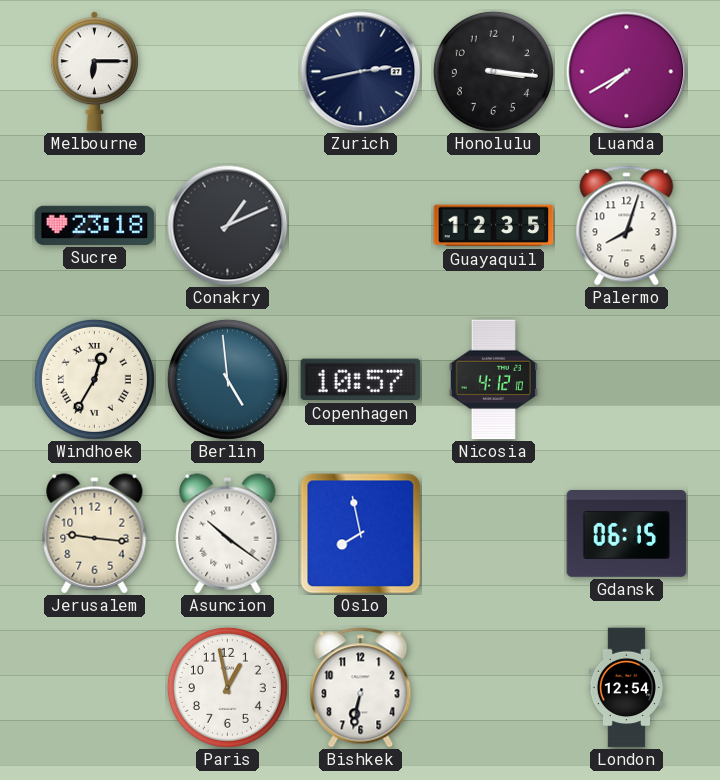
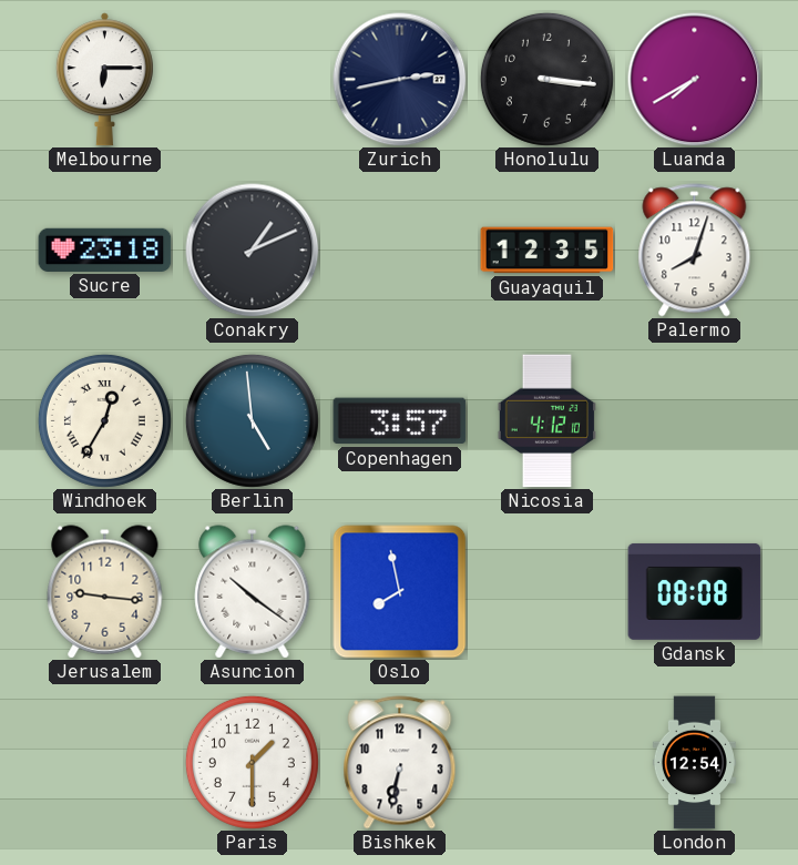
Copenhagen: 10:57 -> 3:57 (400, 421)
Gdansk: 06:15 -> 08:08 (695, 591)
Paris: 12:58 -> 1:30 (252, 762)
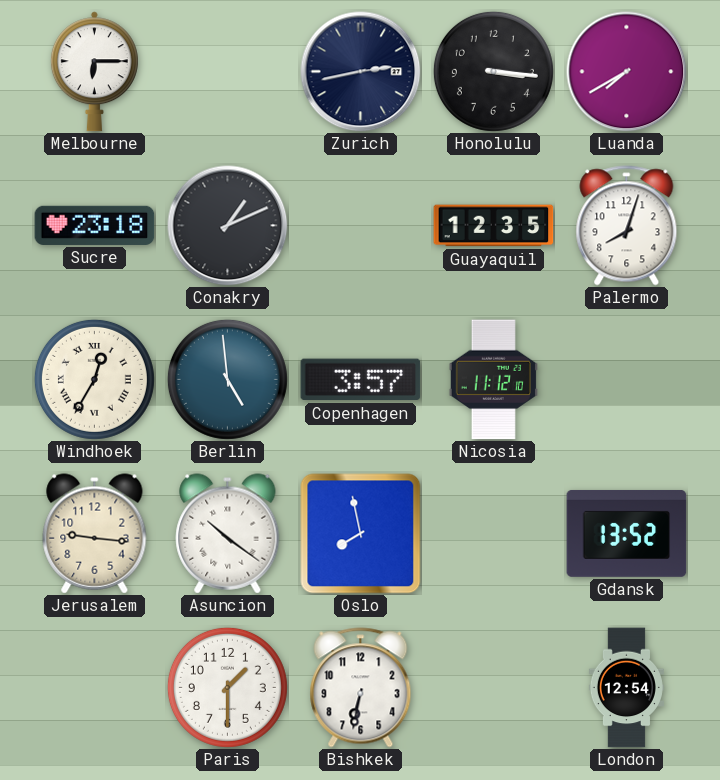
Nicosia: 4:12 -> 11:12 (493, 380)
Gdansk: 08:08 -> 13:52 (627, 533)
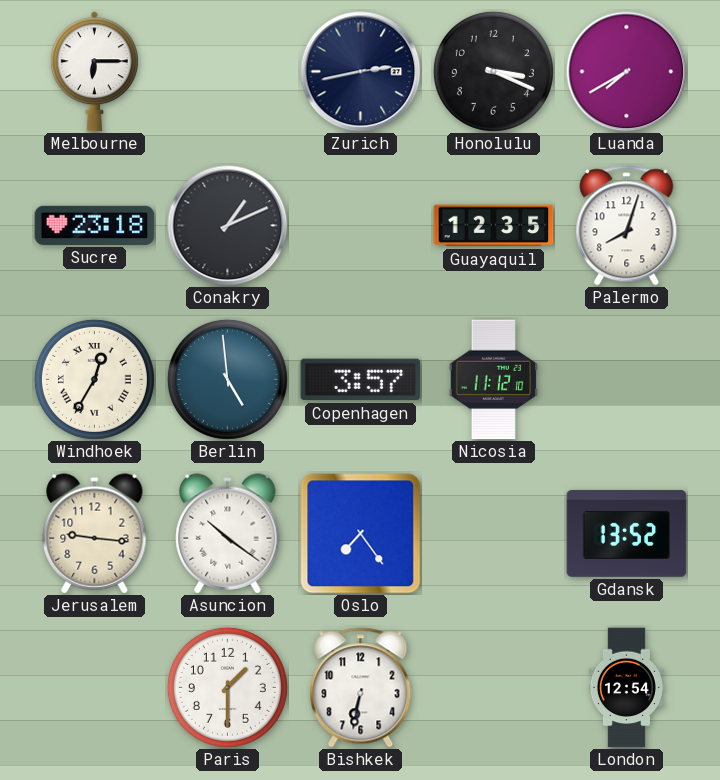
Honolulu: 3:16 -> 3:19 (493, 71)
Oslo: 7:58 -> 7:24 (361, 534)
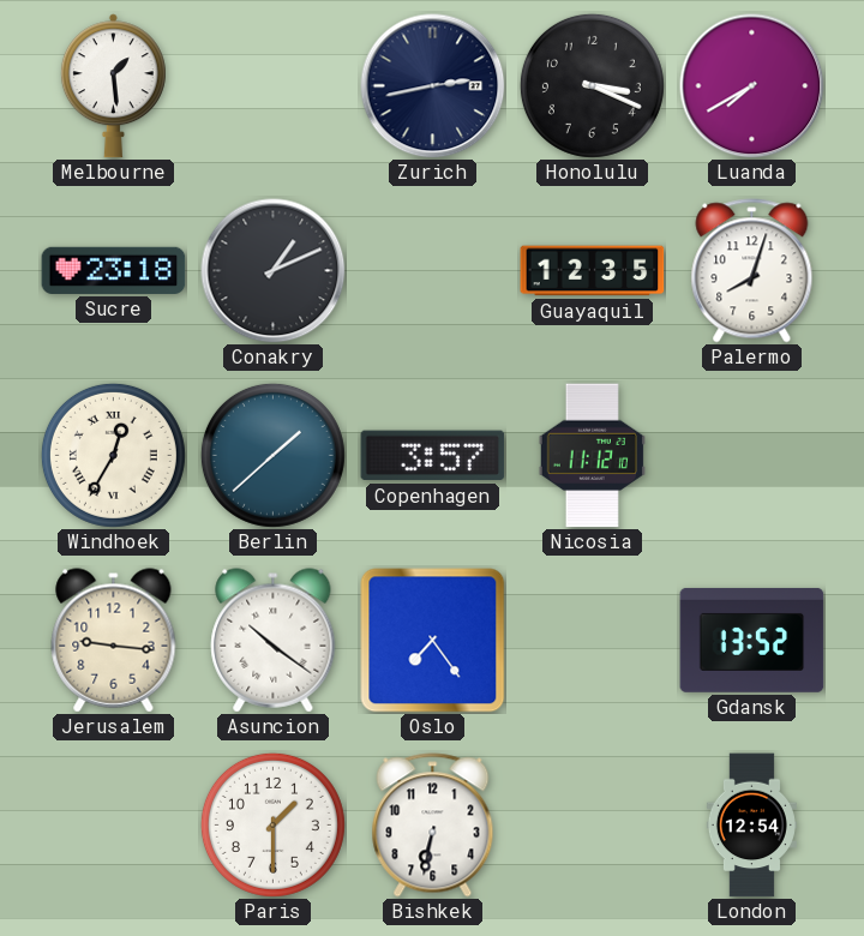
Melbourne: 6:15 -> 1:29 (113, 86)
Berlin: 4:59 -> 1:38 (272, 455)
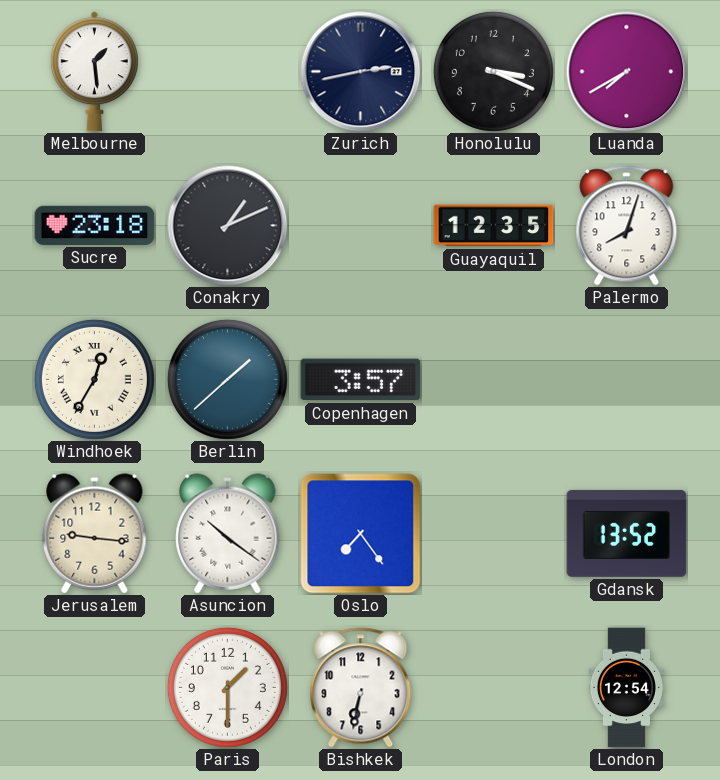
Nicosia: 11:12 -> none (592, 456)
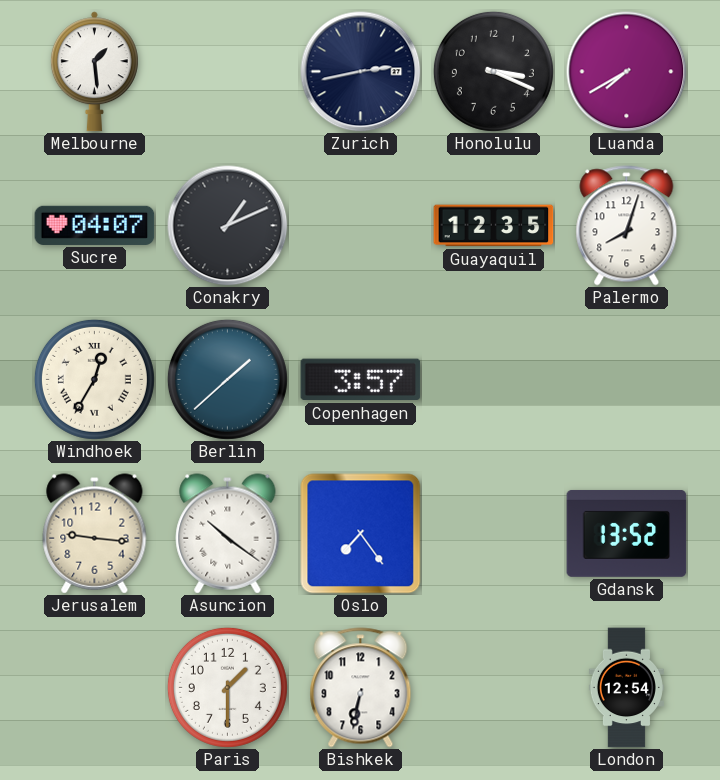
Sucre: 23:18 -> 04:07 (95, 225)
